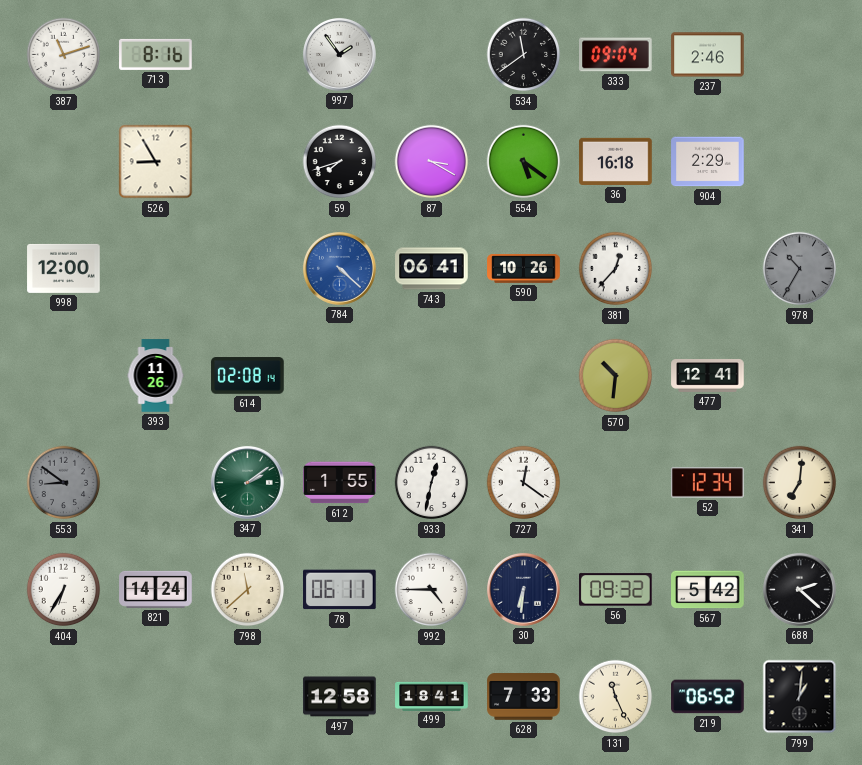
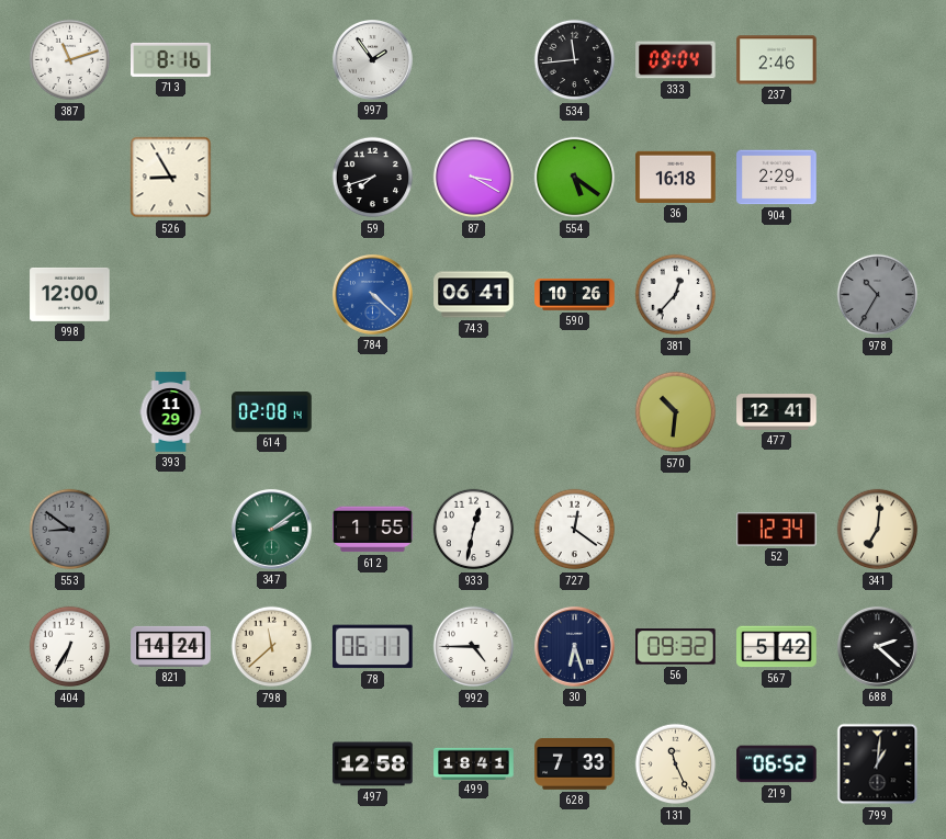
534: 11:39 -> 11:44 (575, 60)
393: 11:26 -> 11:29 (171, 412)
30: 6:31 -> 6:27 (574, 646)
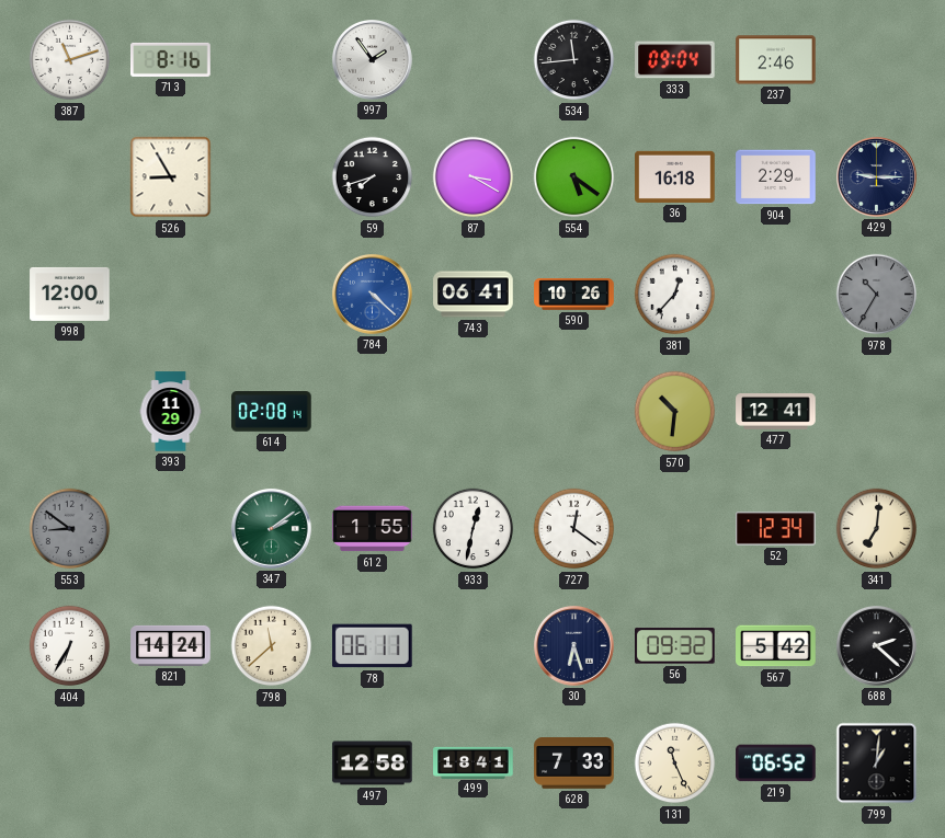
429: none -> 9:15 (876, 176)
992: 4:45 -> none (474, 647)
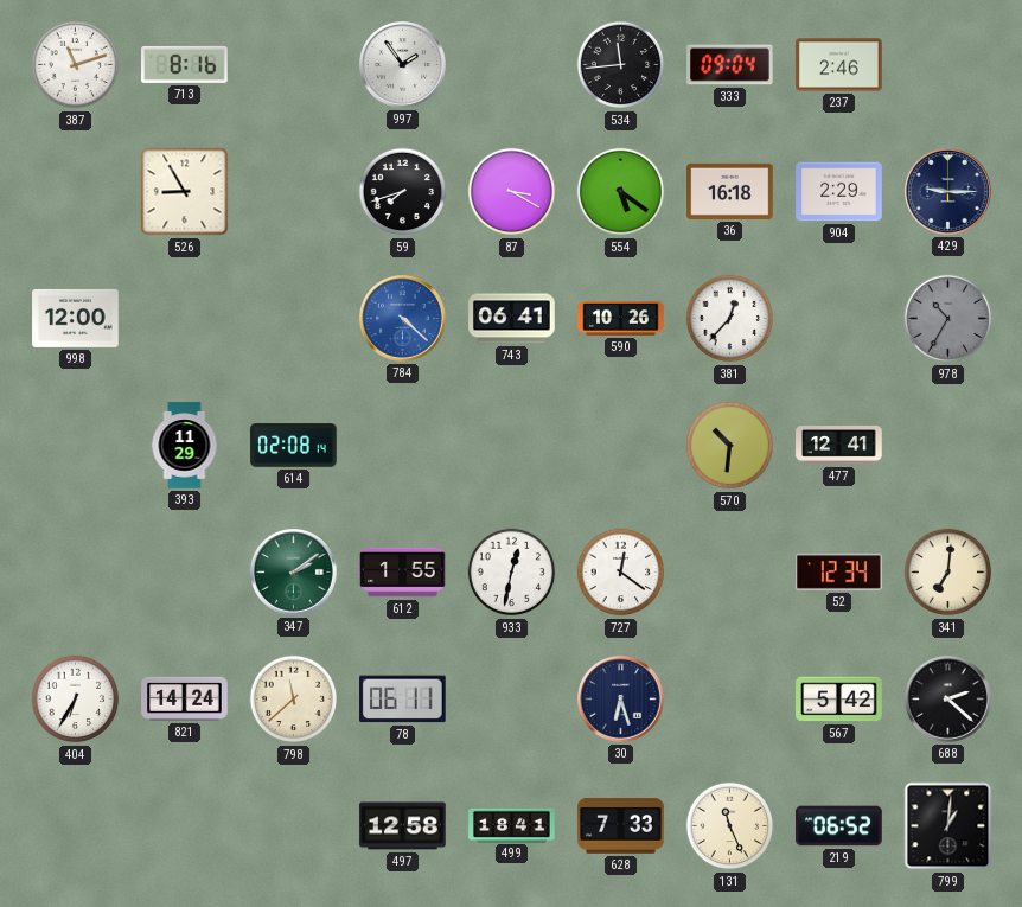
553: 8:51 -> none (70, 529)
56: 09:32 -> none (675, 646)
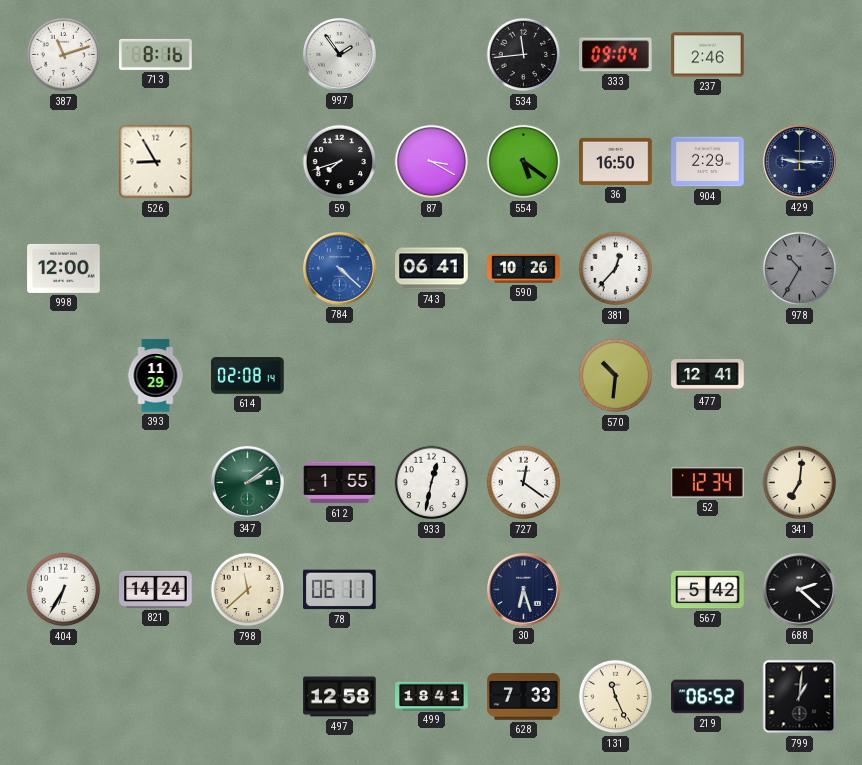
36: 16:18 -> 16:50 (616, 161)
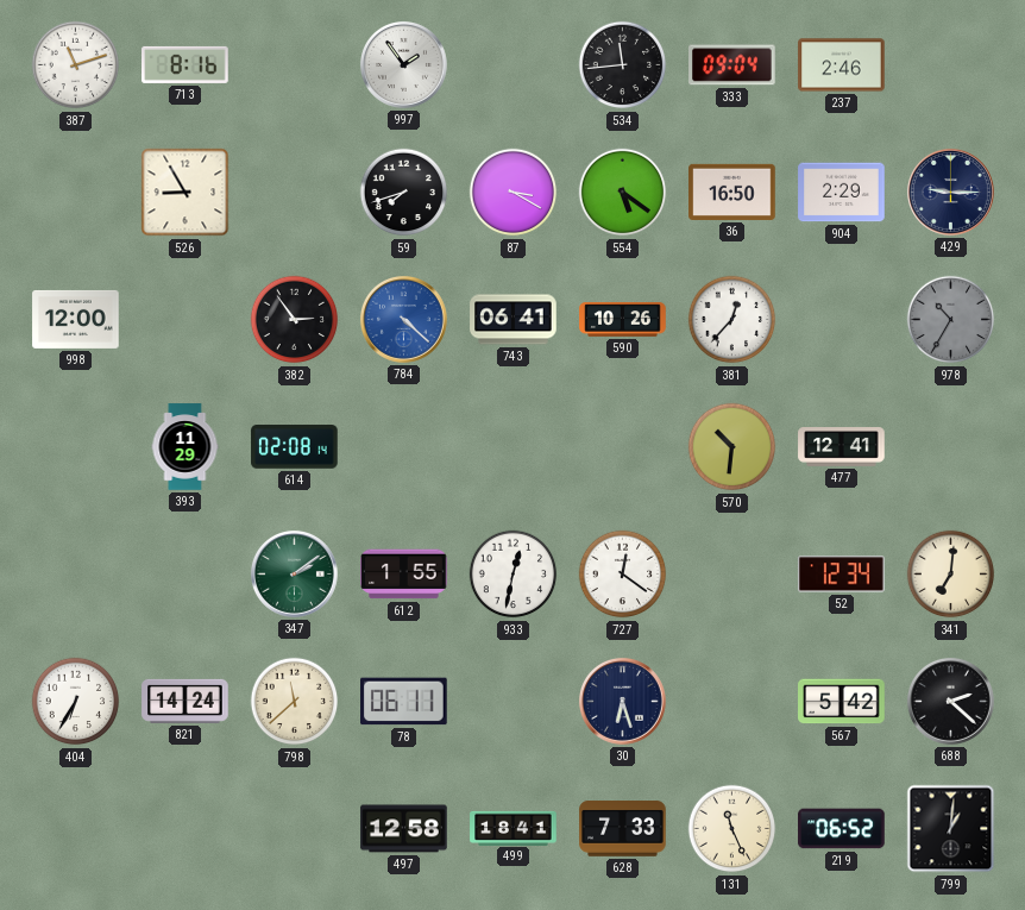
382: none -> 2:54 (295, 320)
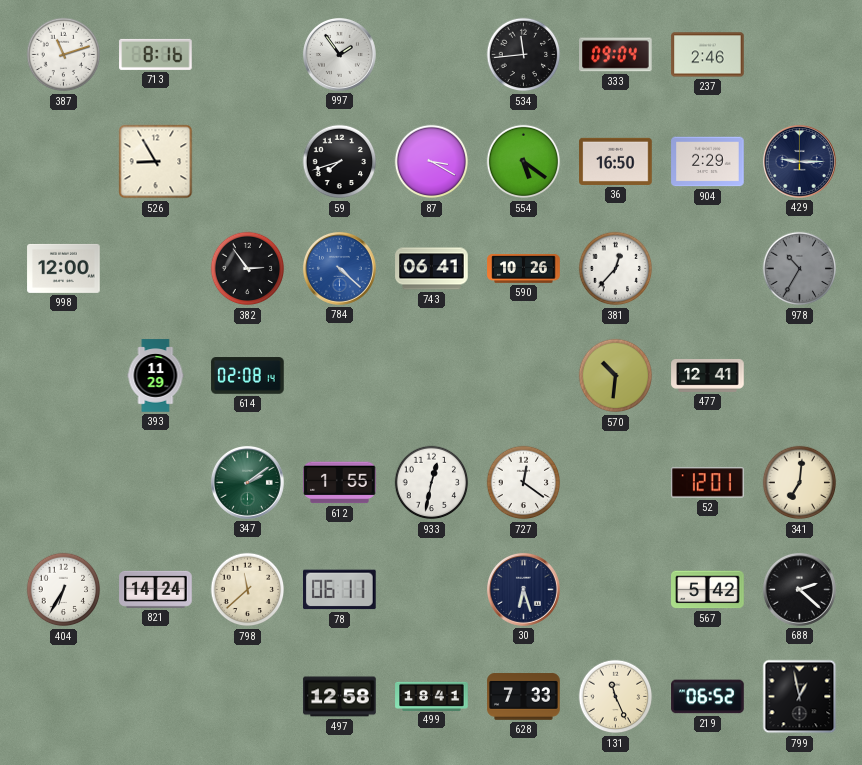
52: 12:34 -> 12:01 (708, 483)
799: 1:01 -> 12:58 (800, 697)
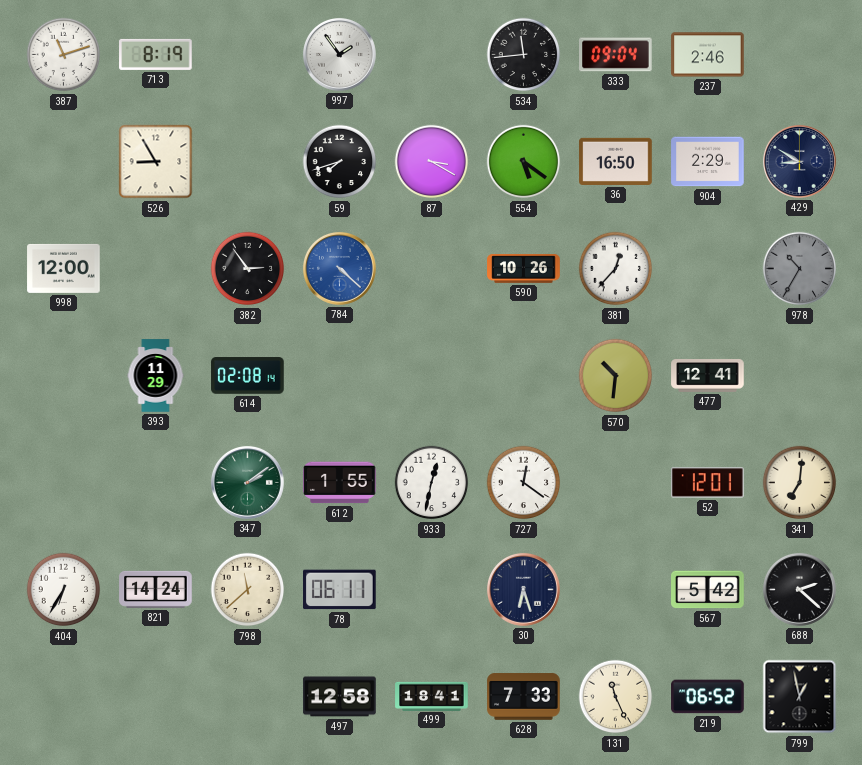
713: 8:16 -> 8:19 (156, 54)
429: 9:15 -> 8:50 (799, 161)
743: 06:41 -> none (432, 269)
